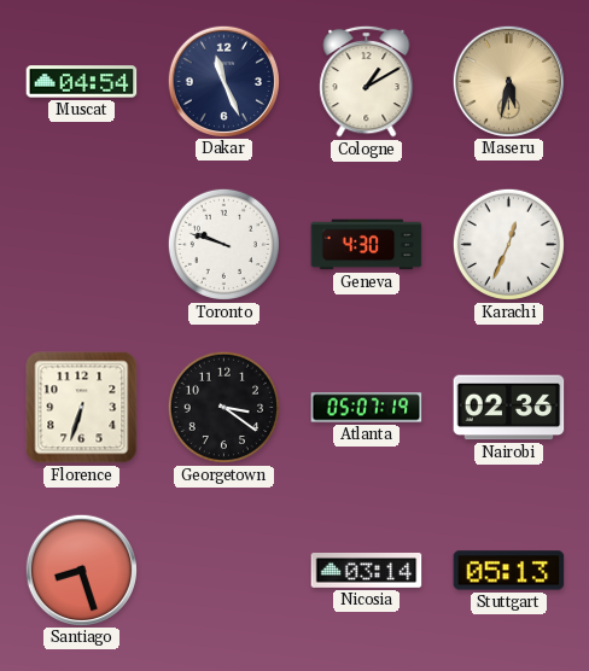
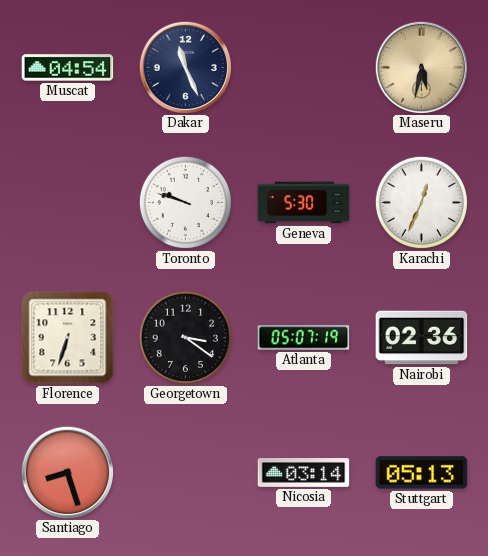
Cologne: 1:10 -> none (367, 81)
Geneva: 4:30 -> 5:30 (304, 203)
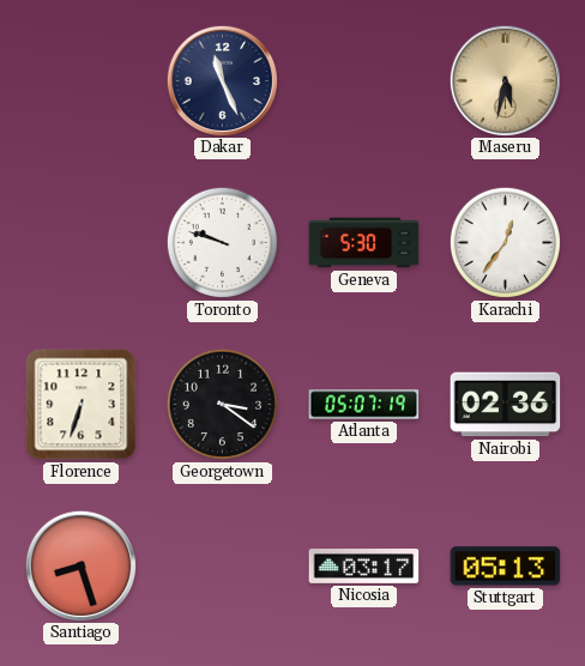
Muscat: 04:54 -> none (68, 68)
Karachi: 12:34 -> 12:36 (505, 242)
Nicosia: 03:14 -> 03:17 (364, 567)
